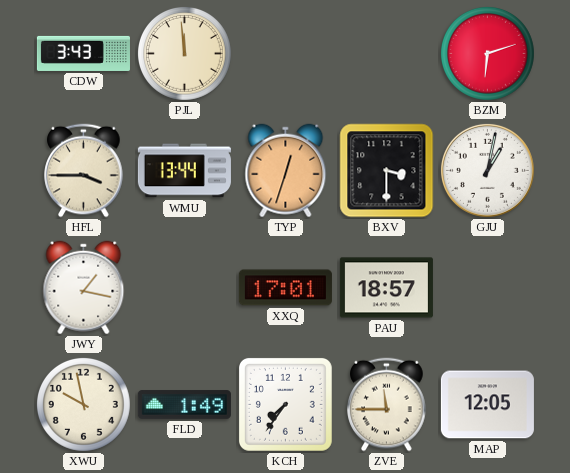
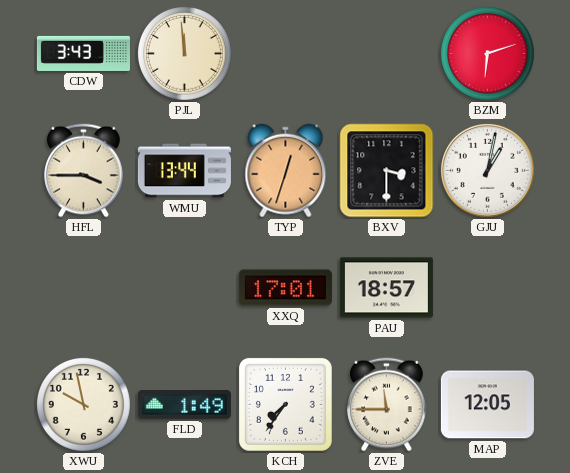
JWY: 1:17 -> none (84, 288)
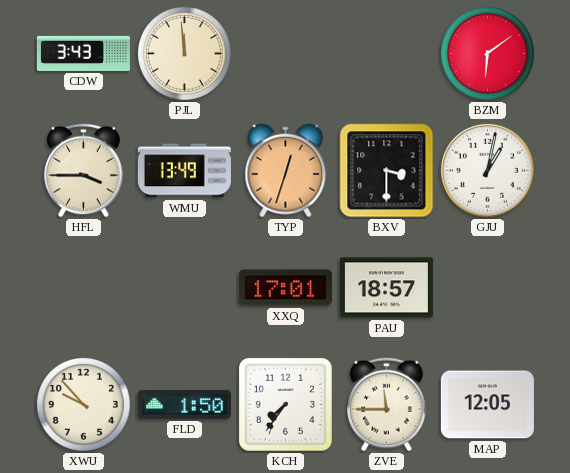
BZM: 6:12 -> 6:09 (487, 53)
WMU: 13:44 -> 13:49 (184, 171)
XWU: 9:58 -> 9:53 (83, 404)
FLD: 1:49 -> 1:50 (184, 405)
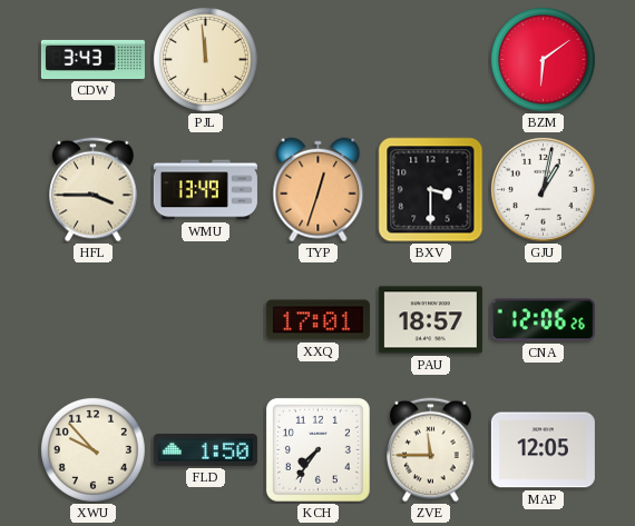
CNA: none -> 12:06 (543, 320)
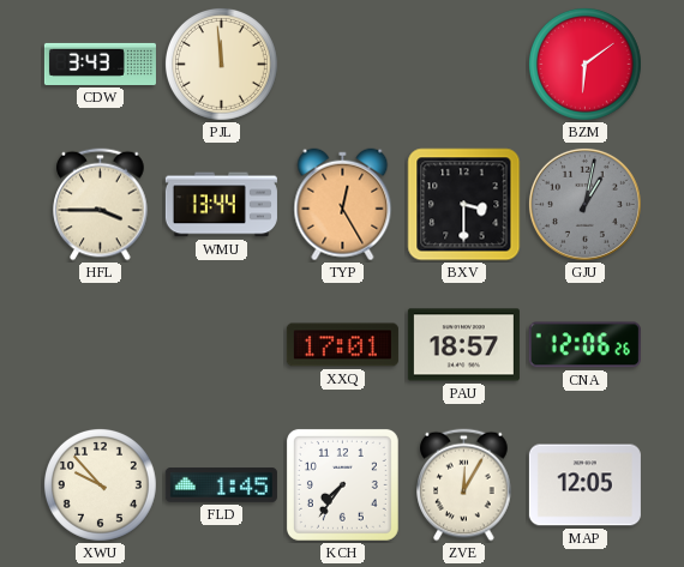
WMU: 13:49 -> 13:44 (221, 205)
TYP: 12:33 -> 12:25 (343, 205)
GJU dial: white -> grey (584, 204)
FLD: 1:50 -> 1:45 (221, 485)
ZVE: 11:45 -> 12:05 (464, 485)
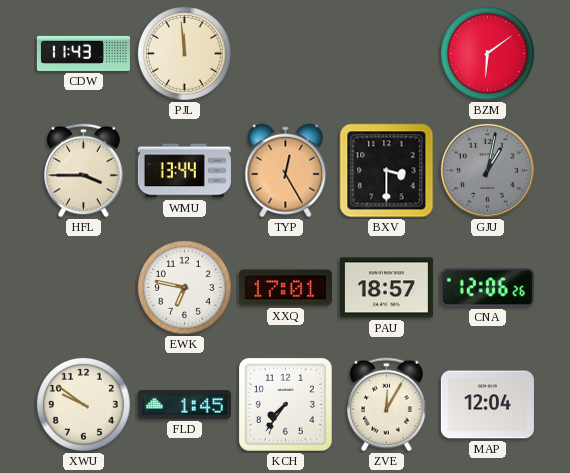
CDW: 3:43 -> 11:43 (83, 53)
EWK: none -> 6:47 (184, 287)
XWU: 9:53 -> 9:51 (83, 404)
MAP: 12:05 -> 12:04 (487, 405)
